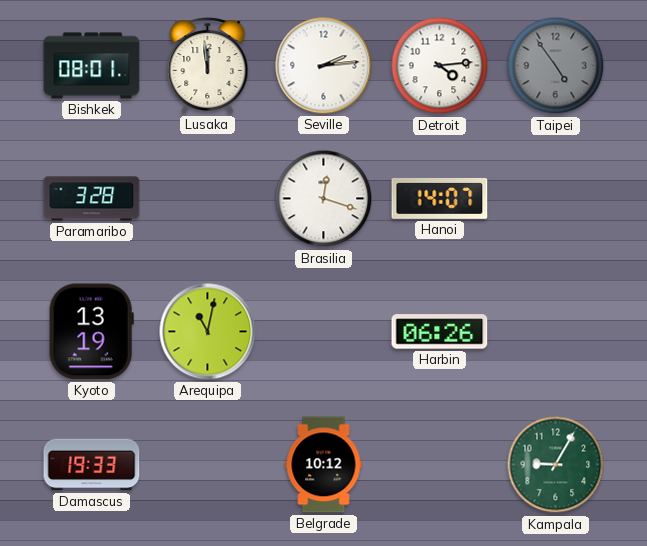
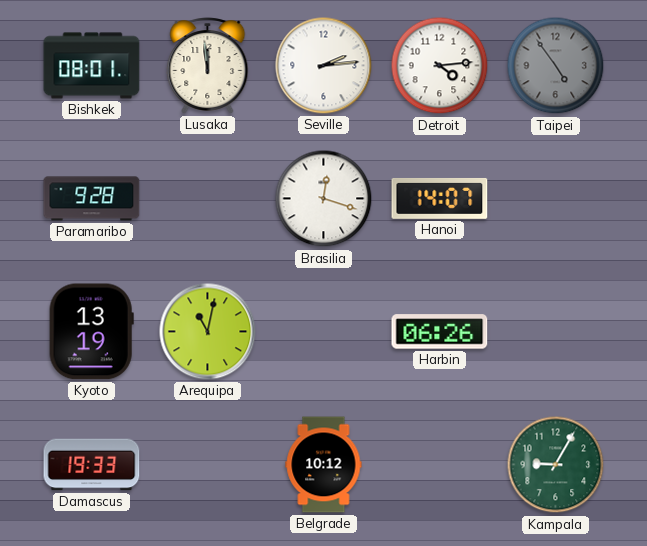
Paramaribo: 3:28 -> 9:28 (92, 199)
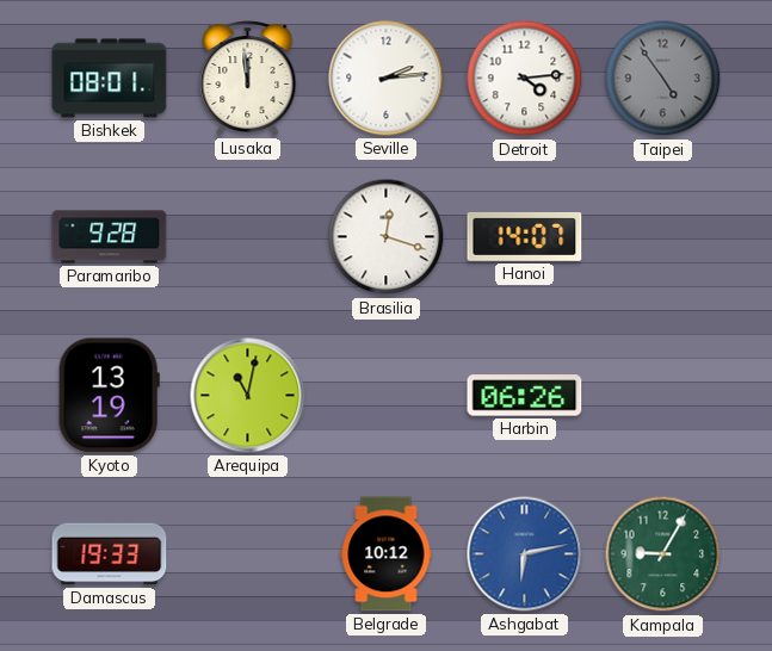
Ashgabat: none -> 6:13 (525, 554)
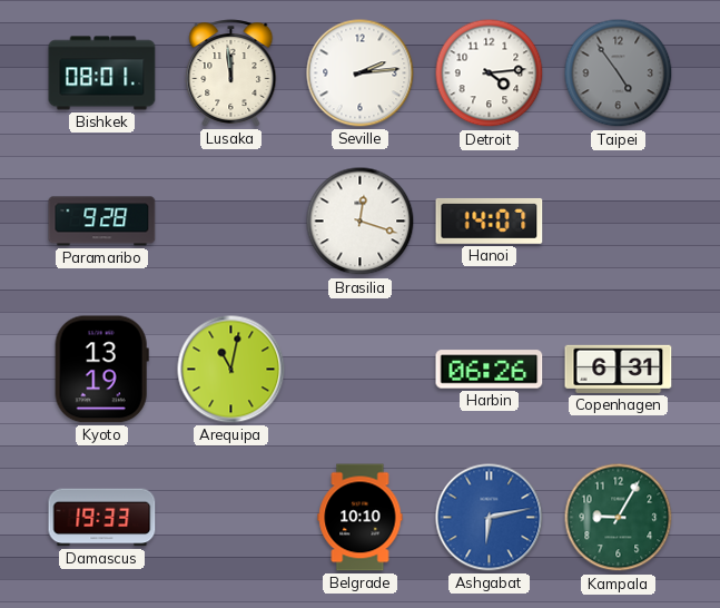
Copenhagen: none -> 6:31 (619, 369)
Belgrade: 10:12 -> 10:10 (361, 518)
